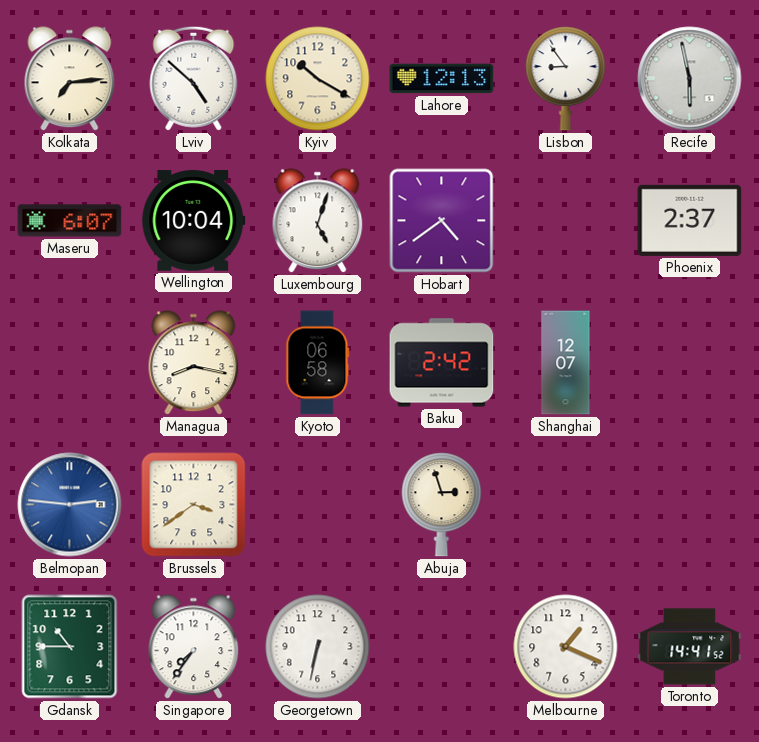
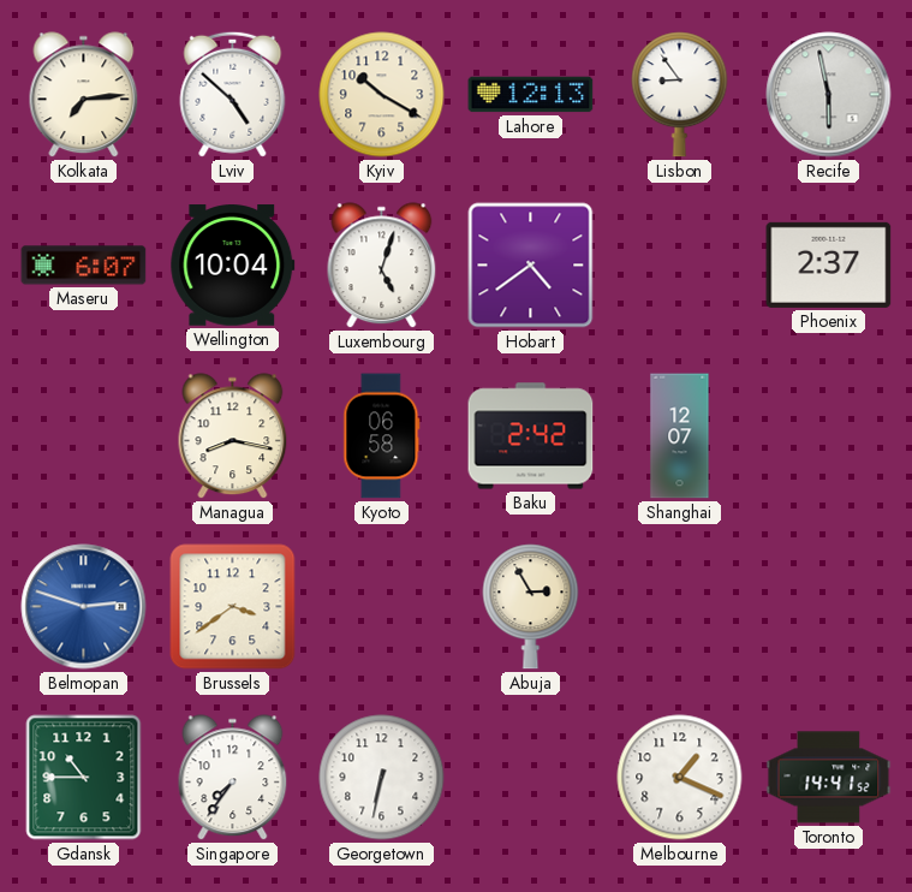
Belmopan: 2:46 -> 2:48 (84, 607)
Abuja: 2:57 -> 2:55 (531, 607)
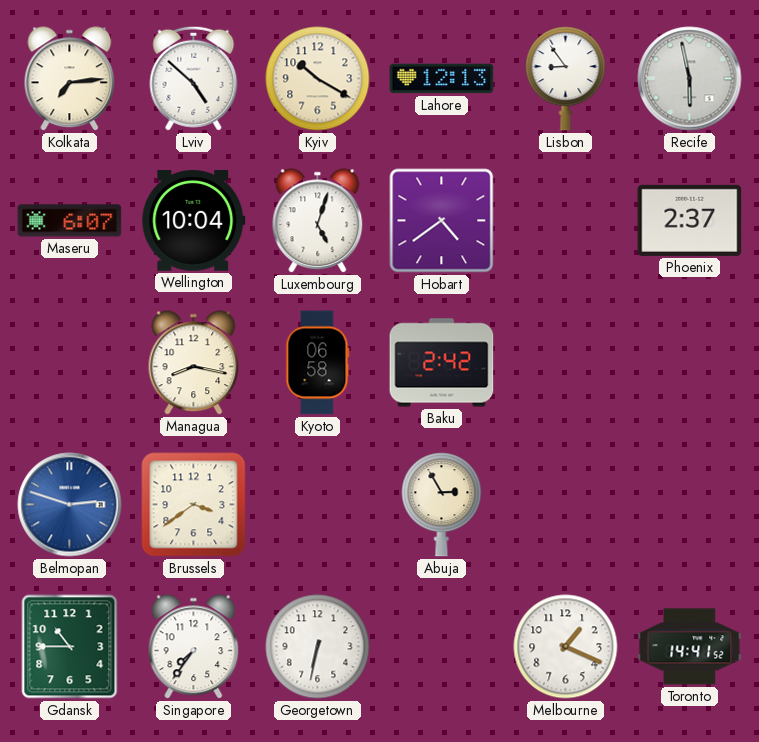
Shanghai: 12:07 -> none (680, 436)
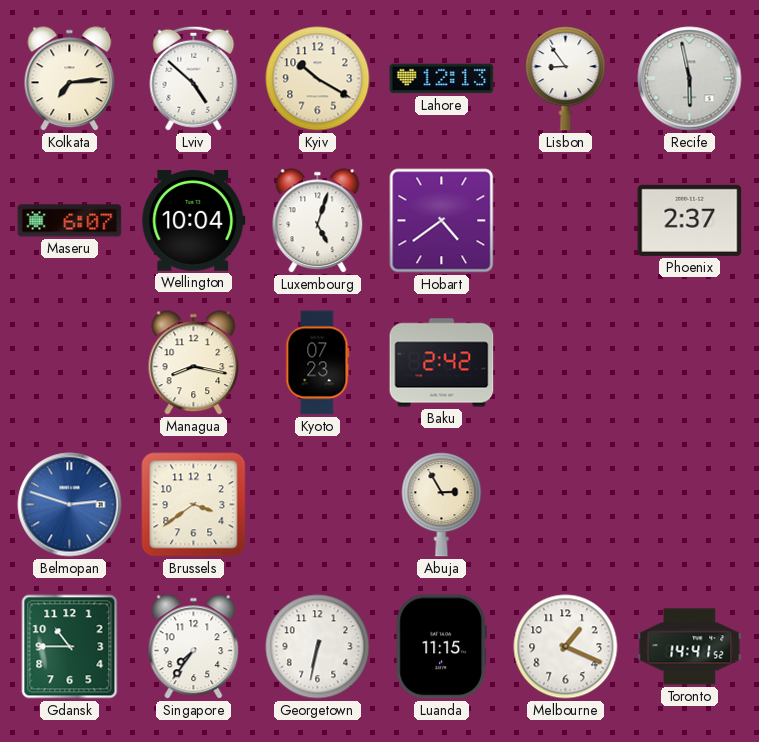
Kyoto: 06:58 -> 07:23 (318, 363)
Luanda: none -> 11:15 (441, 647)
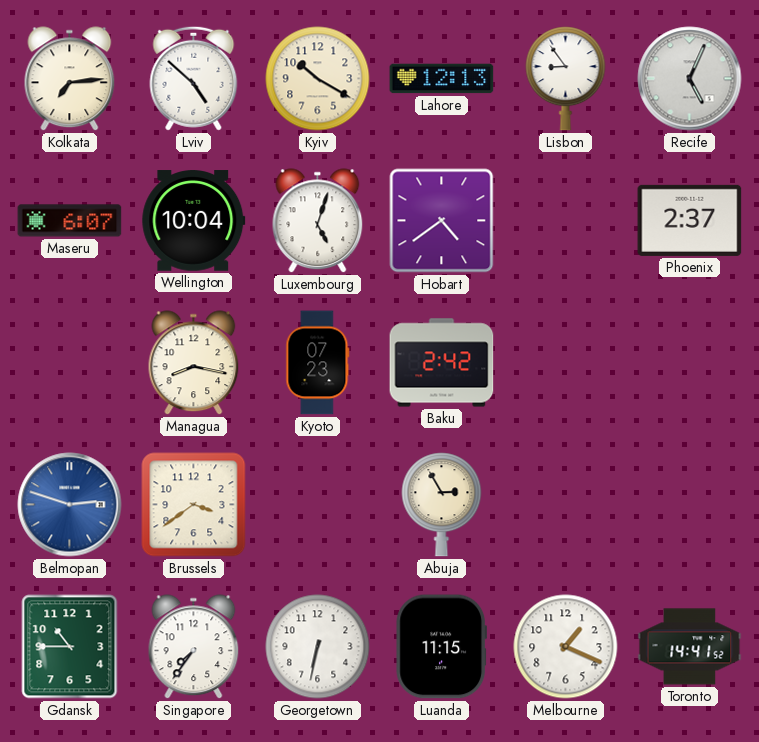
Recife: 5:58 -> 5:04 (690, 79)
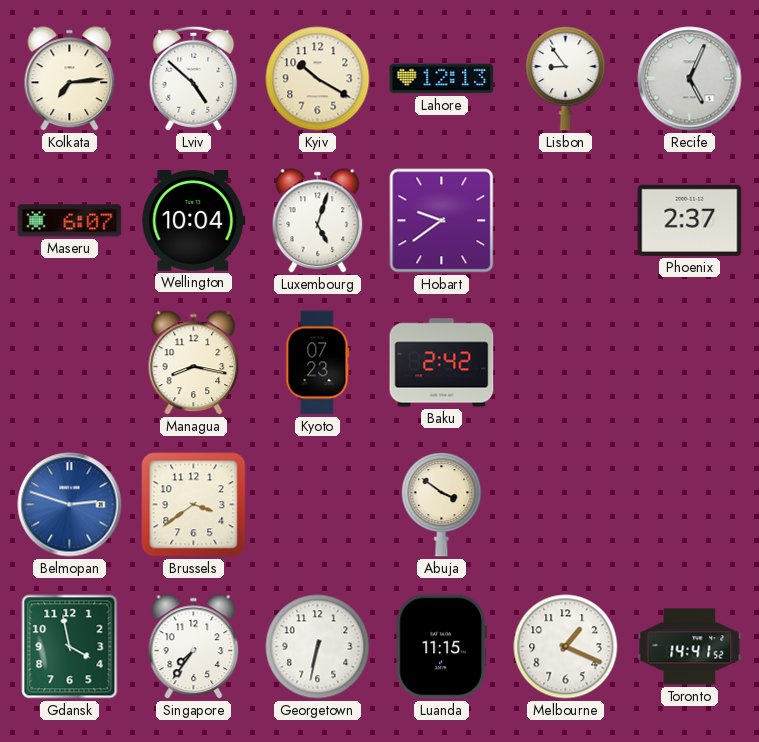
Hobart: 4:39 -> 9:39 (442, 221)
Abuja: 2:55 -> 3:51 (442, 505)
Gdansk: 10:45 -> 3:58 (70, 647)
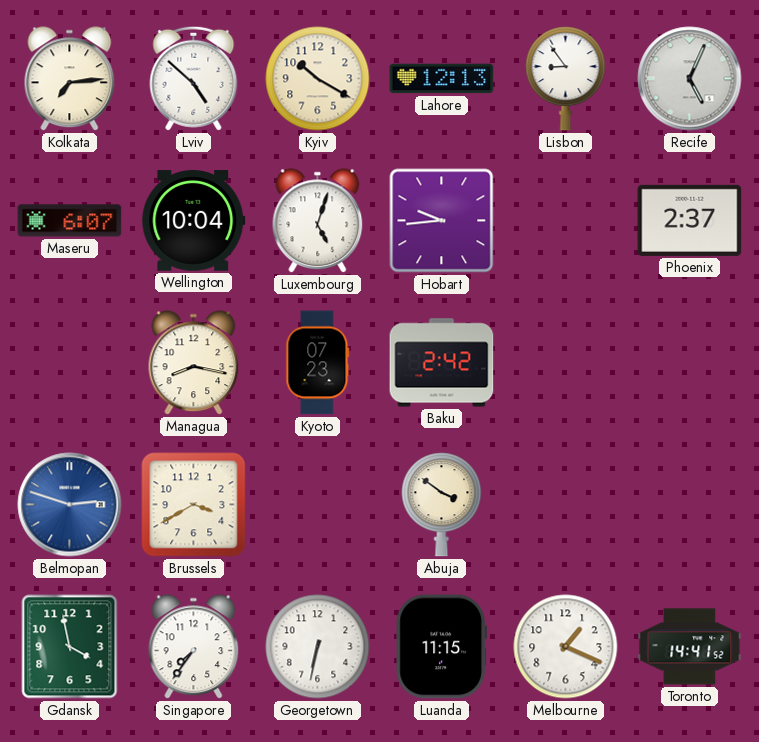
Hobart: 9:39 -> 9:44 (442, 221)
Brussels: 3:39 -> 3:40 (194, 505)
